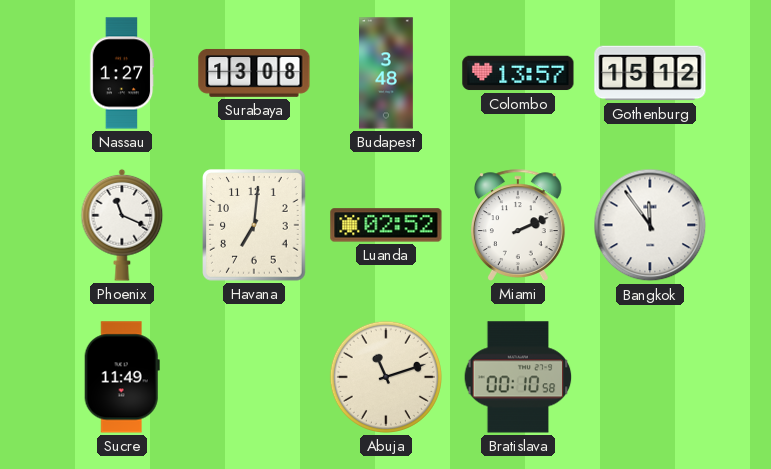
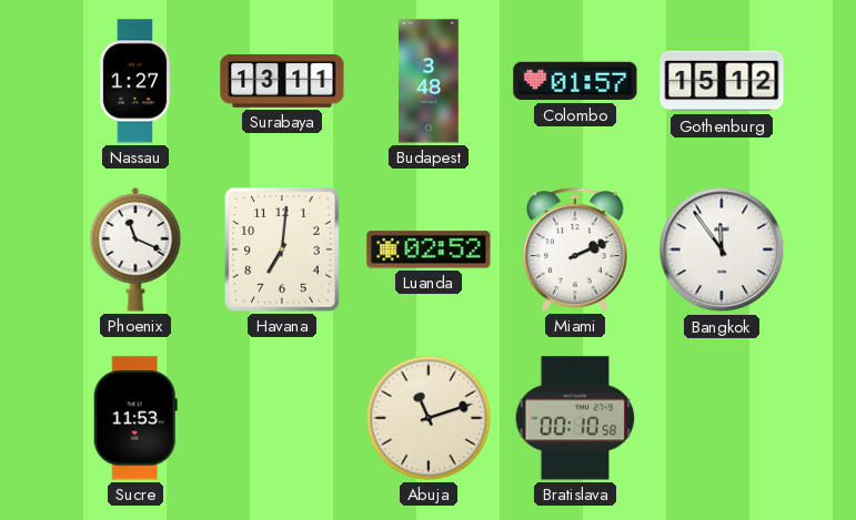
Surabaya: 13:08 -> 13:11 (282, 81)
Colombo: 13:57 -> 01:57 (575, 81)
Sucre: 11:49 -> 11:53 (135, 418)
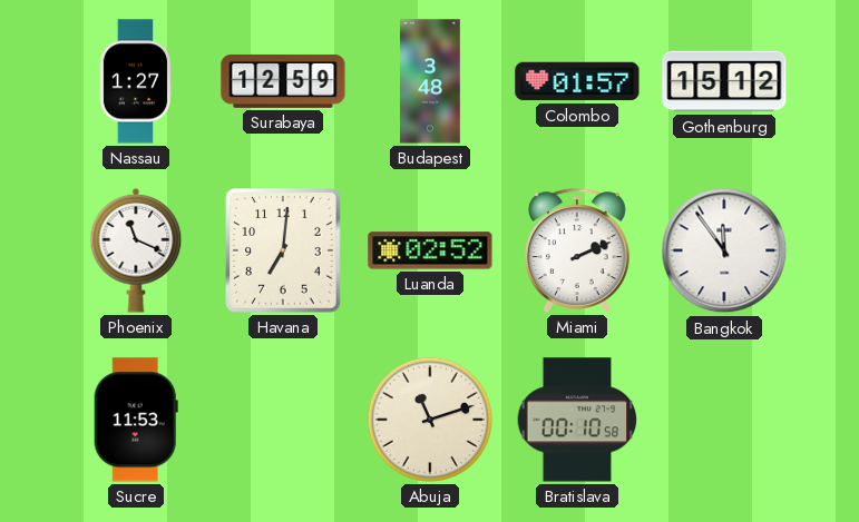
Surabaya: 13:11 -> 12:59 (283, 81)
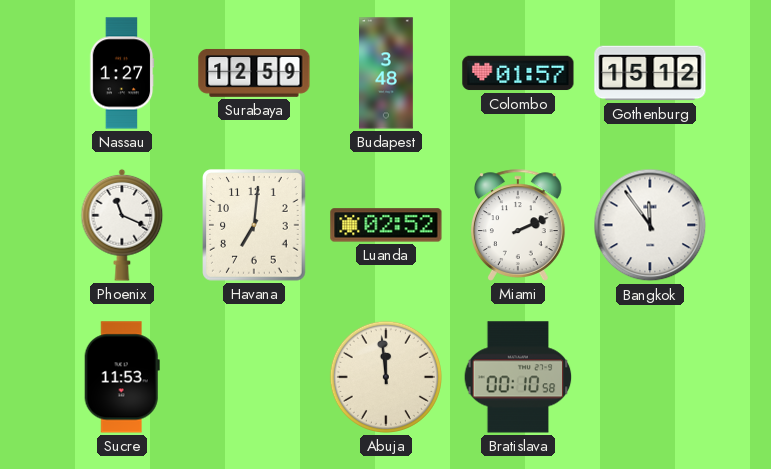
Abuja: 11:12 -> 11:59 (386, 377)
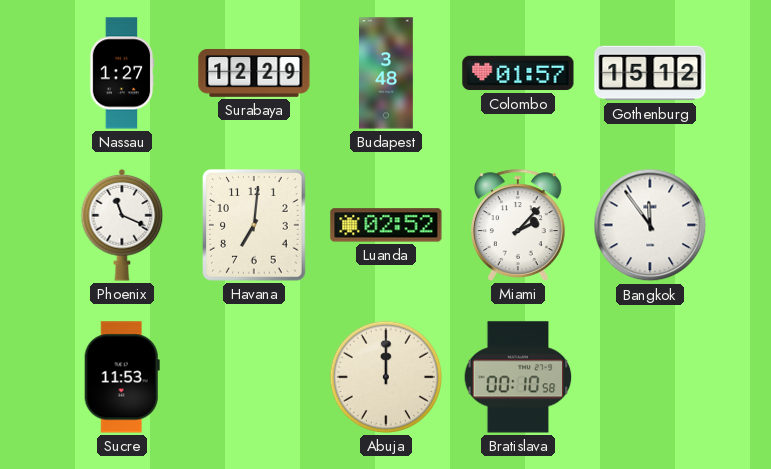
Surabaya: 12:59 -> 12:29 (254, 73)
Miami: 2:11 -> 2:07 (518, 225)
Abuja: 11:59 -> 12:00 (386, 377)
